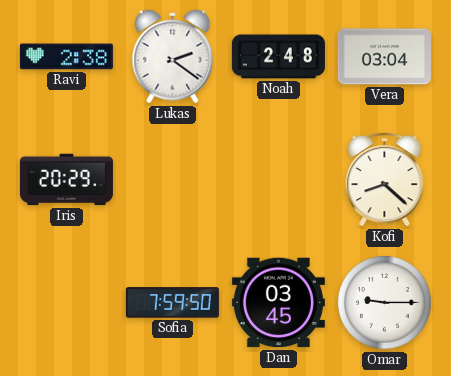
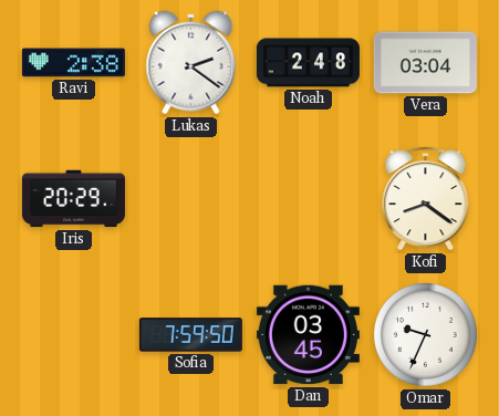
Kofi: 8:22 -> 8:21 (426, 198)
Omar: 9:15 -> 9:34 (426, 335)
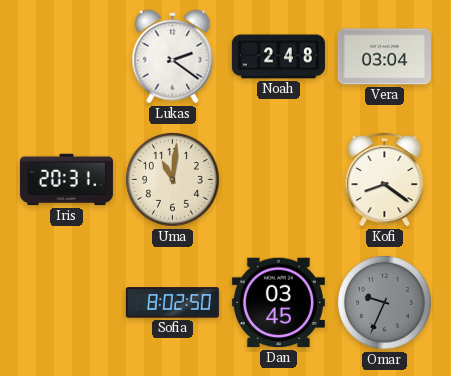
Ravi: 2:38 -> none (73, 63)
Iris: 20:29 -> 20:31 (66, 180)
Uma: none -> 11:01 (173, 180)
Sofia: 7:59 -> 8:02 (172, 303)
Omar dial: white -> grey (385, 303)
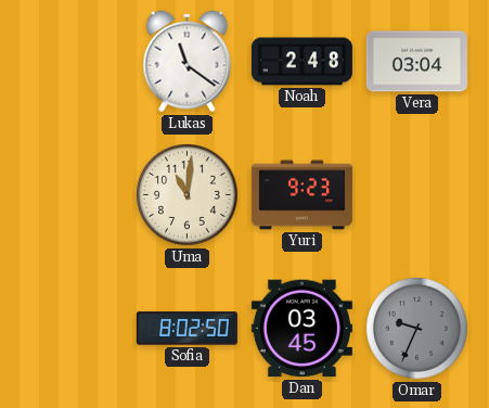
Lukas: 2:21 -> 11:21 (188, 62)
Iris: 20:31 -> none (66, 180)
Yuri: none -> 9:23 (301, 195)
Kofi: 8:21 -> none (385, 179)
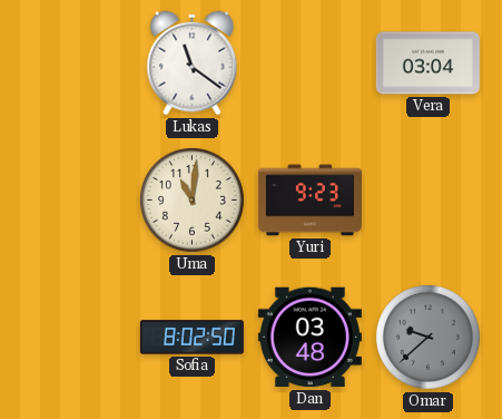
Noah: 2:48 -> none (301, 62)
Dan: 03:45 -> 03:48 (309, 338)
Omar: 9:34 -> 9:38 (429, 338)
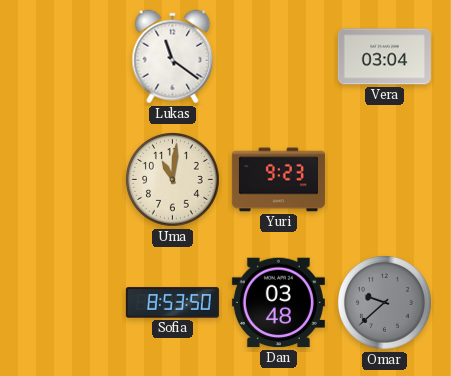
Sofia: 8:02 -> 8:53 (172, 303)
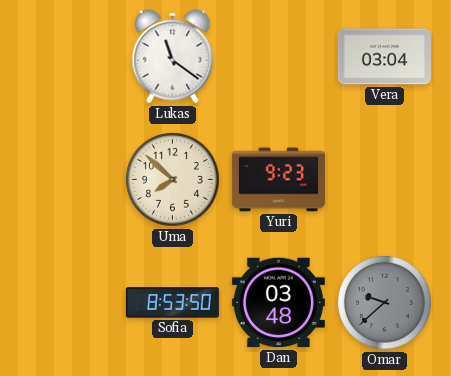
Uma: 11:01 -> 7:52 (173, 180)
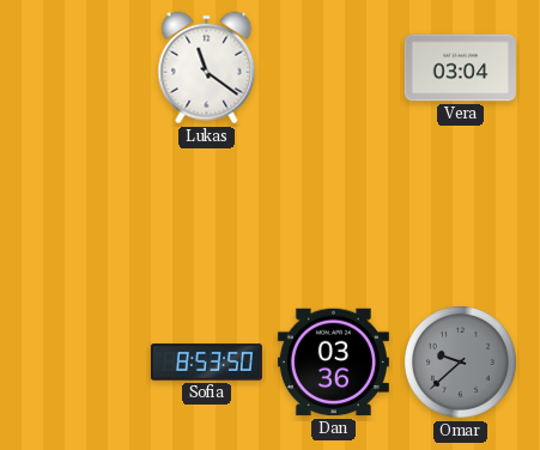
Uma: 7:52 -> none (173, 180)
Yuri: 9:23 -> none (278, 180)
Dan: 03:48 -> 03:36 (333, 363)
